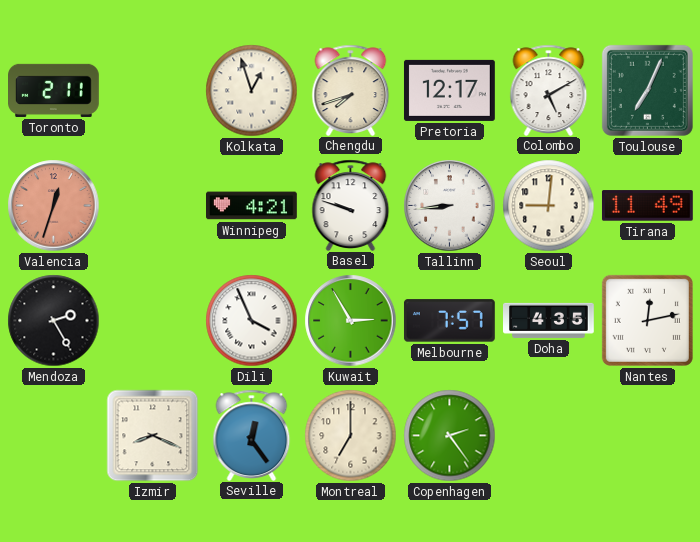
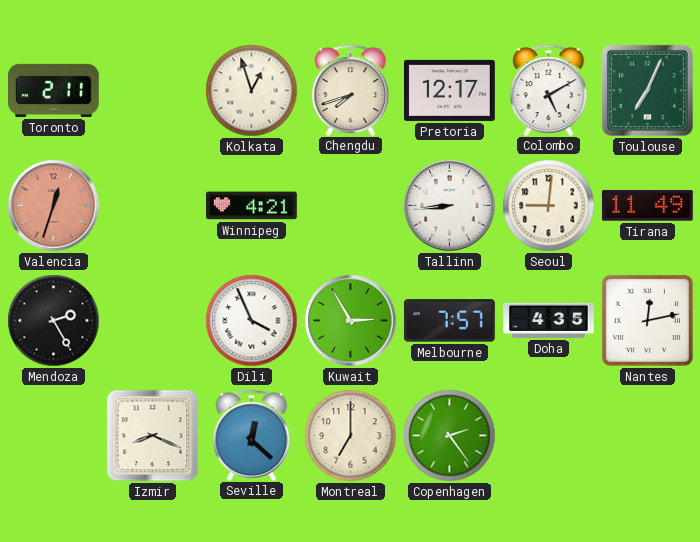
Basel: 9:48 -> none (351, 205)
Seville: 12:24 -> 12:22 (252, 435)
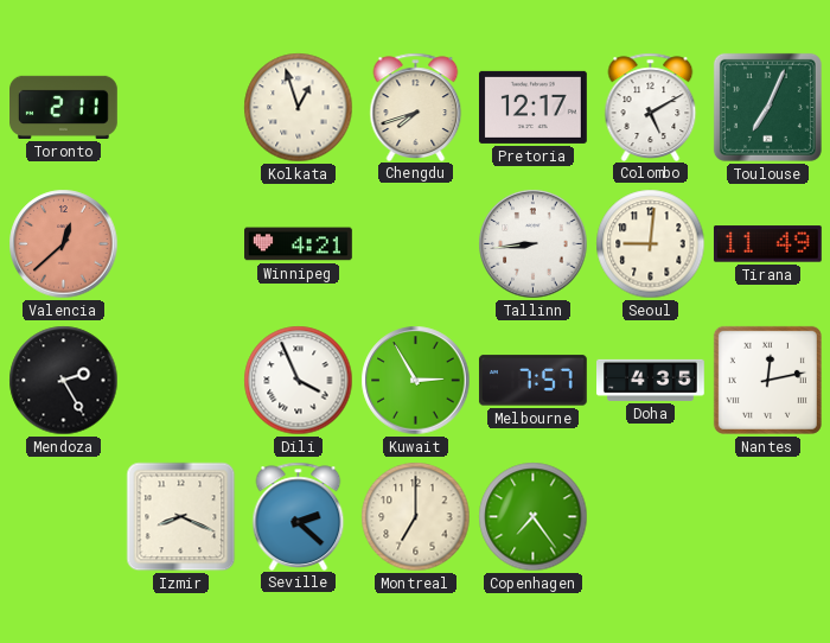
Valencia: 12:33 -> 12:38 (64, 244)
Seville: 12:22 -> 2:22 (299, 516)
Copenhagen: 2:24 -> 7:24 (534, 517)
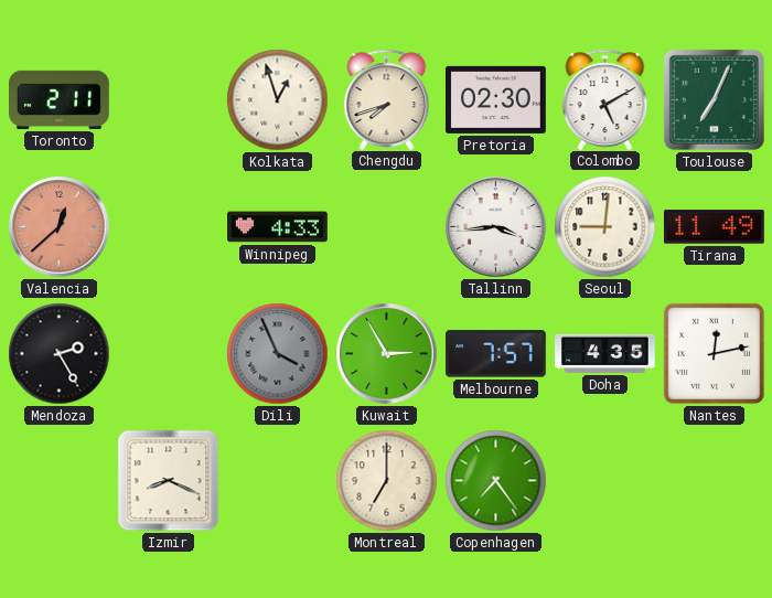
Pretoria: 12:17 -> 02:30 (496, 99)
Winnipeg: 4:21 -> 4:33 (278, 227)
Tallinn: 8:44 -> 3:44 (496, 227)
Dili dial: white -> grey (278, 354)
Seville: 2:22 -> none (299, 516)
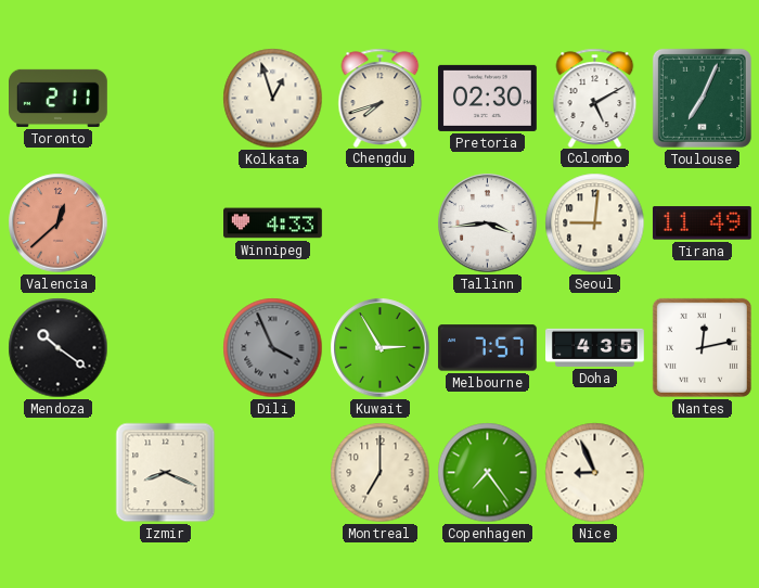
Mendoza: 2:25 -> 10:21 (59, 348)
Nice: none -> 8:56 (595, 473)
